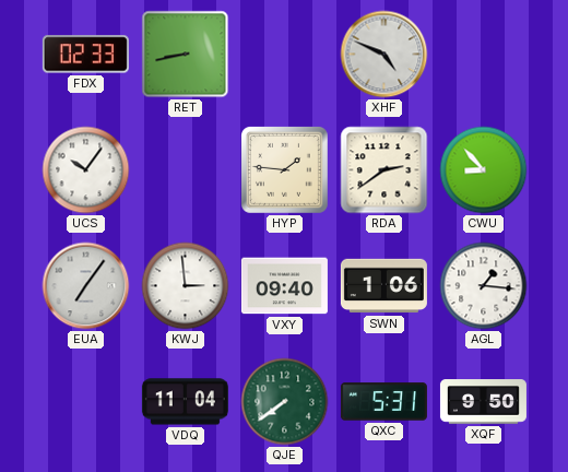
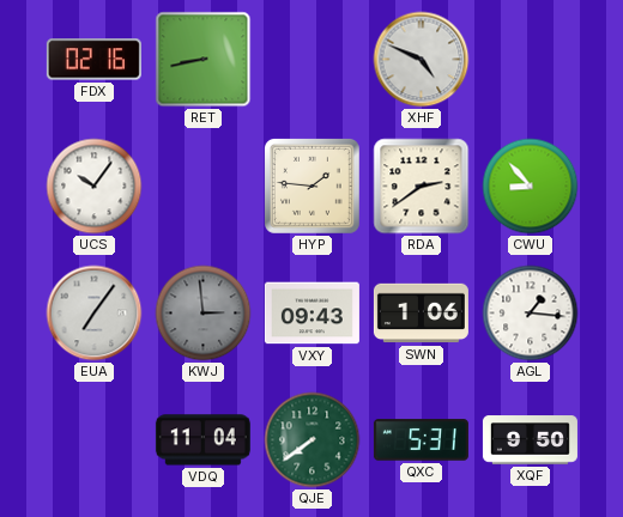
FDX: 02:33 -> 02:16 (93, 60)
KWJ dial: white -> grey (204, 314)
VXY: 09:40 -> 09:43 (311, 314)
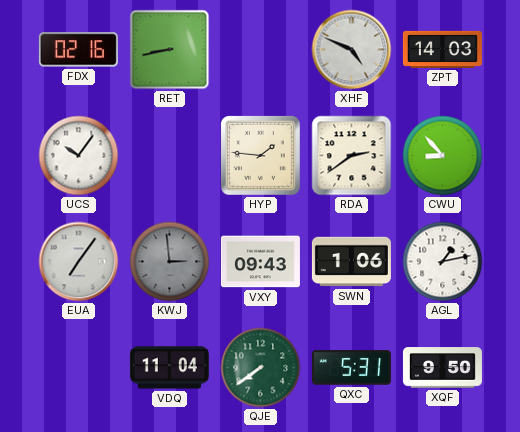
ZPT: none -> 14:03 (442, 49)
AGL: 1:16 -> 1:13 (443, 262)
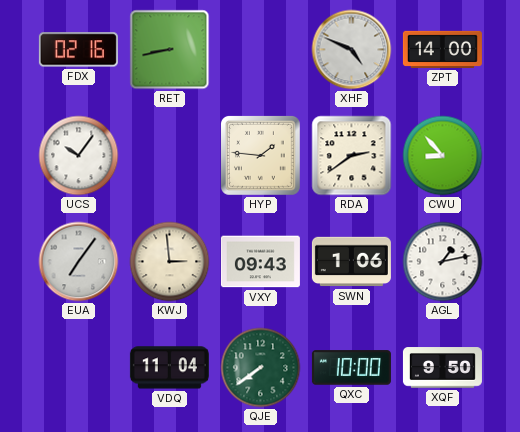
ZPT: 14:03 -> 14:00 (442, 49)
KWJ dial: grey -> cream (170, 262)
QXC: 5:31 -> 10:00 (351, 368)
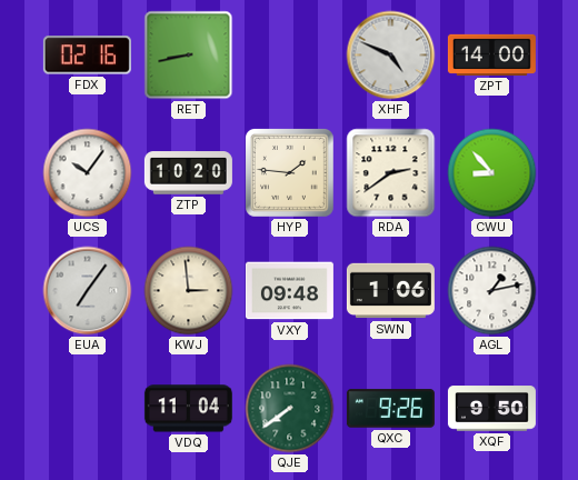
ZTP: none -> 10:20 (188, 173)
VXY: 09:43 -> 09:48 (289, 291)
QXC: 10:00 -> 9:26 (390, 409)
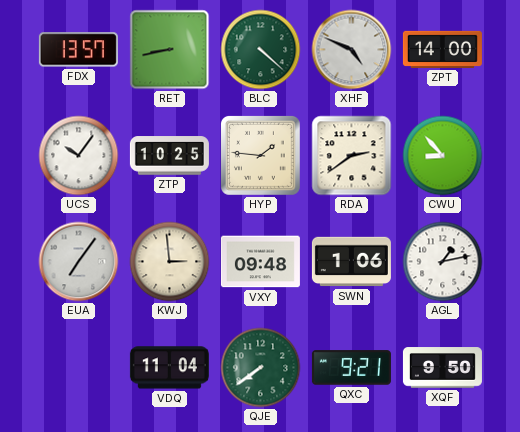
FDX: 02:16 -> 13:57 (78, 50)
BLC: none -> 4:22 (261, 50)
ZTP: 10:20 -> 10:25 (169, 156)
QXC: 9:26 -> 9:21 (351, 368)
